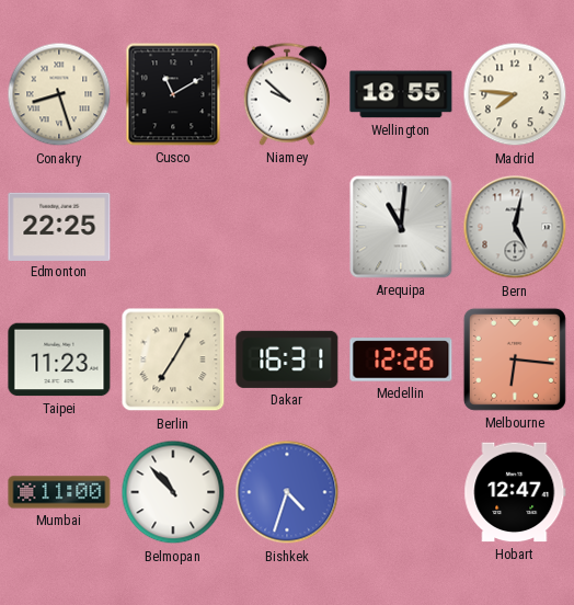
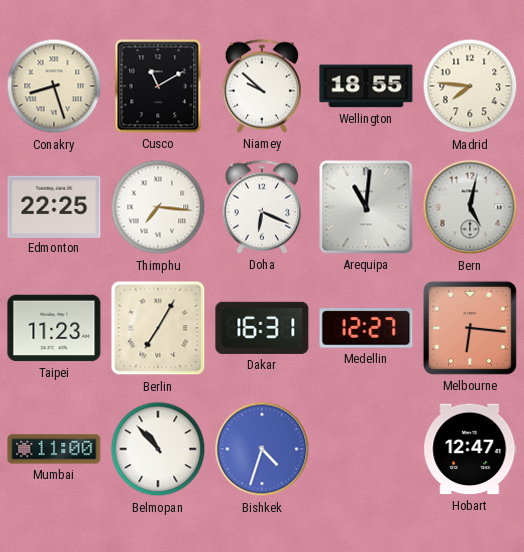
Thimphu: none -> 7:16 (158, 207)
Doha: none -> 6:19 (262, 207)
Medellin: 12:26 -> 12:27 (366, 328)
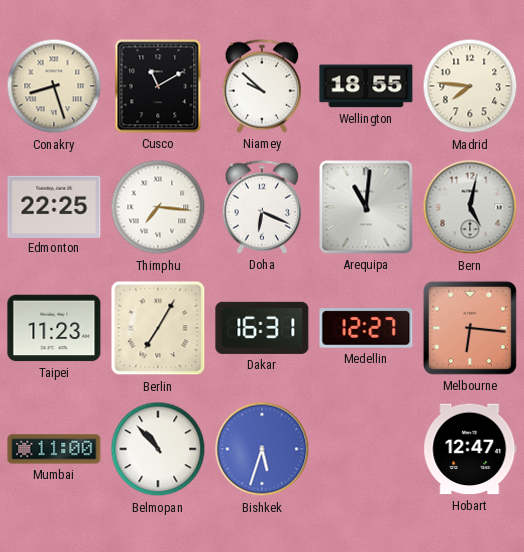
Bishkek: 4:33 -> 5:33 (262, 449)
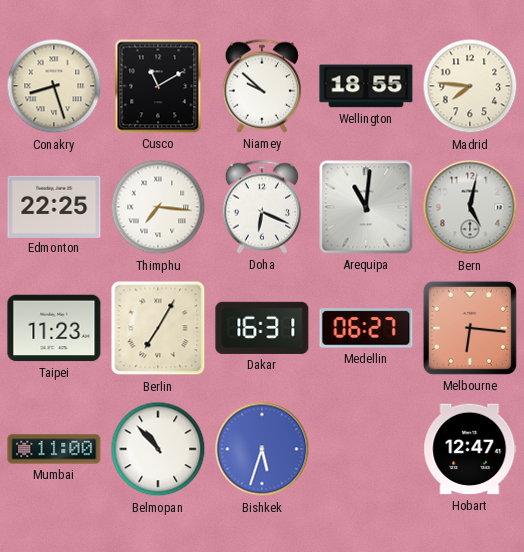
Medellin: 12:27 -> 06:27 (366, 328)
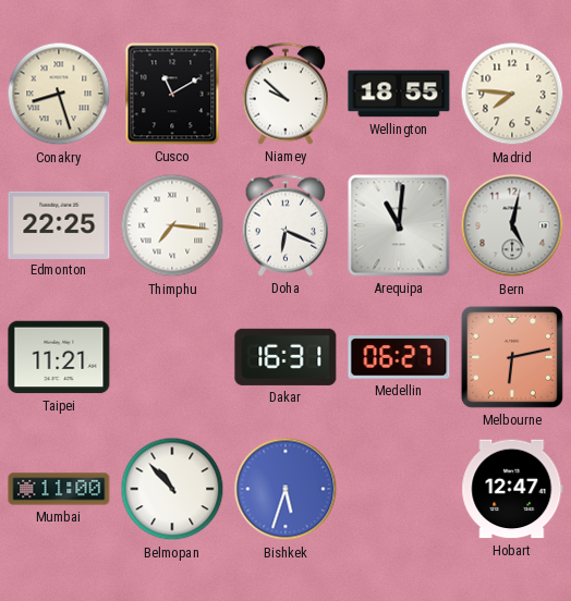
Taipei: 11:23 -> 11:21 (59, 357)
Berlin: 7:05 -> none (158, 328)
Melbourne: 6:16 -> 6:13 (512, 357)
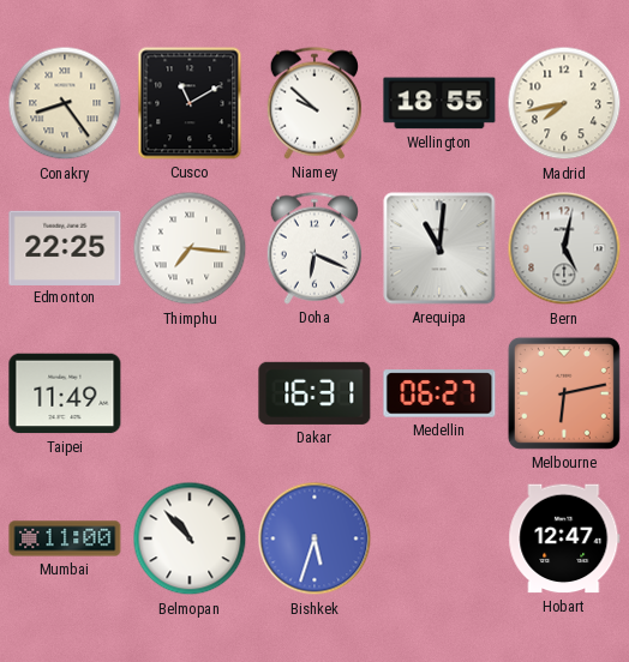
Conakry: 8:27 -> 8:24 (65, 103)
Madrid: 7:46 -> 7:43 (564, 103)
Taipei: 11:21 -> 11:49 (65, 393)
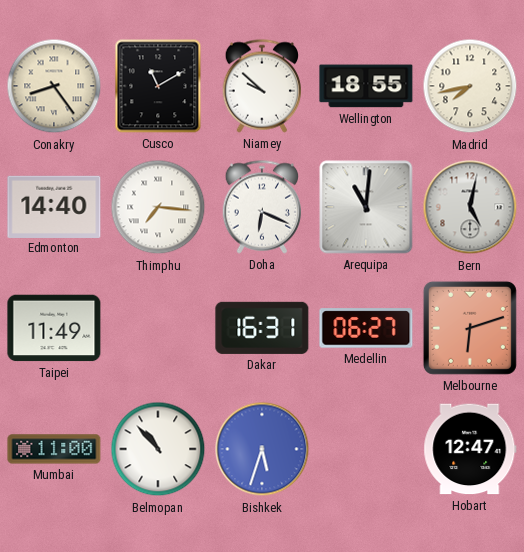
Edmonton: 22:25 -> 14:40 (54, 206)
Melbourne: 6:13 -> 6:12 (470, 328)
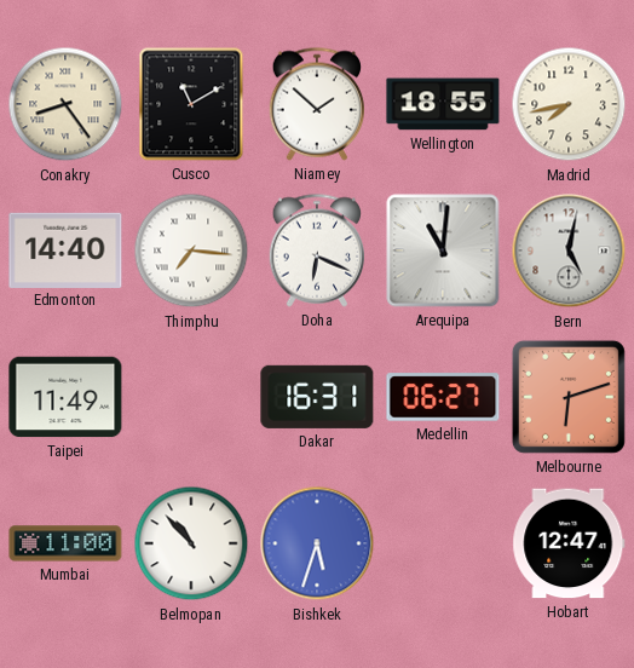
Niamey: 9:52 -> 1:52 (317, 104)
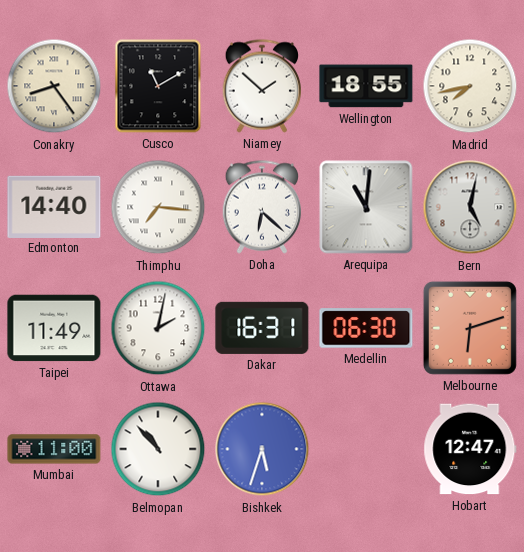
Doha: 6:19 -> 6:22 (262, 207)
Ottawa: none -> 2:02 (158, 328)
Medellin: 06:27 -> 06:30 (366, 328)
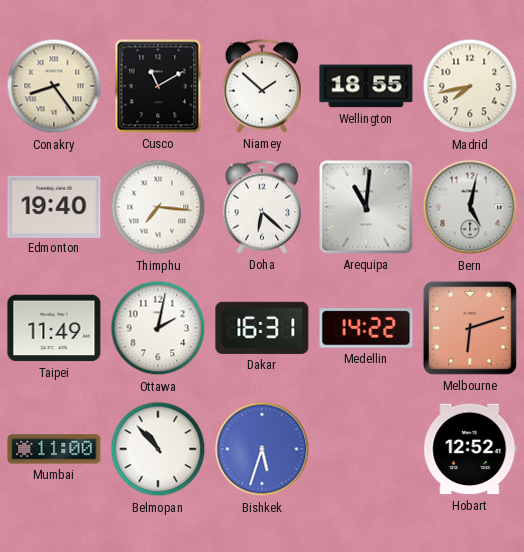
Edmonton: 14:40 -> 19:40 (54, 206)
Medellin: 06:30 -> 14:22 (366, 328)
Hobart: 12:47 -> 12:52 (470, 449)
